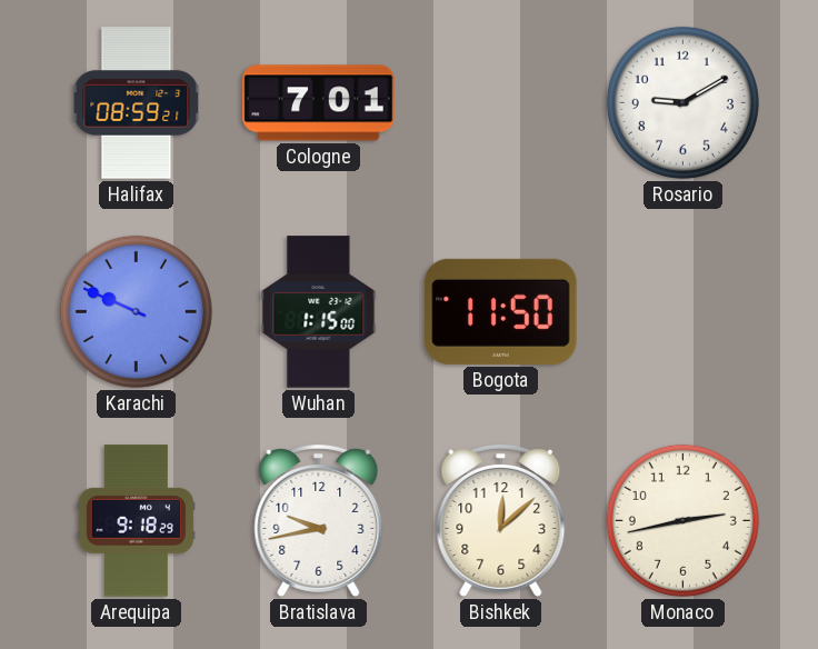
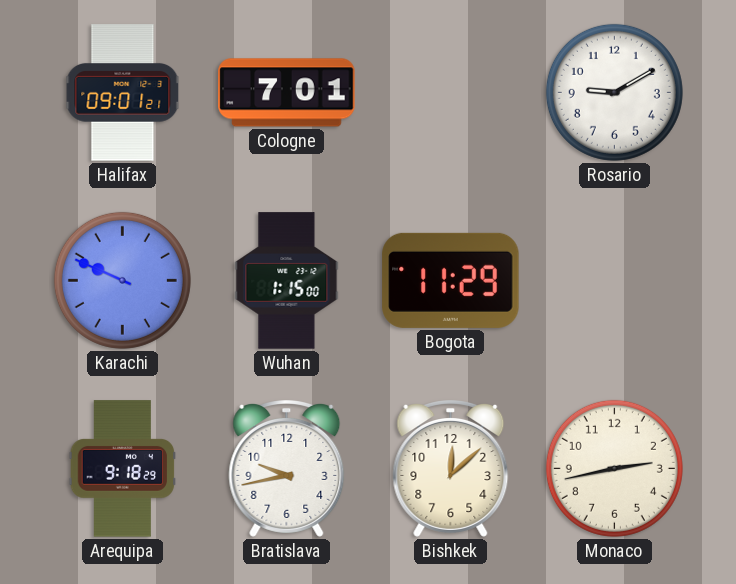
Halifax: 08:59 -> 09:01 (123, 93)
Bogota: 11:50 -> 11:29 (451, 280)
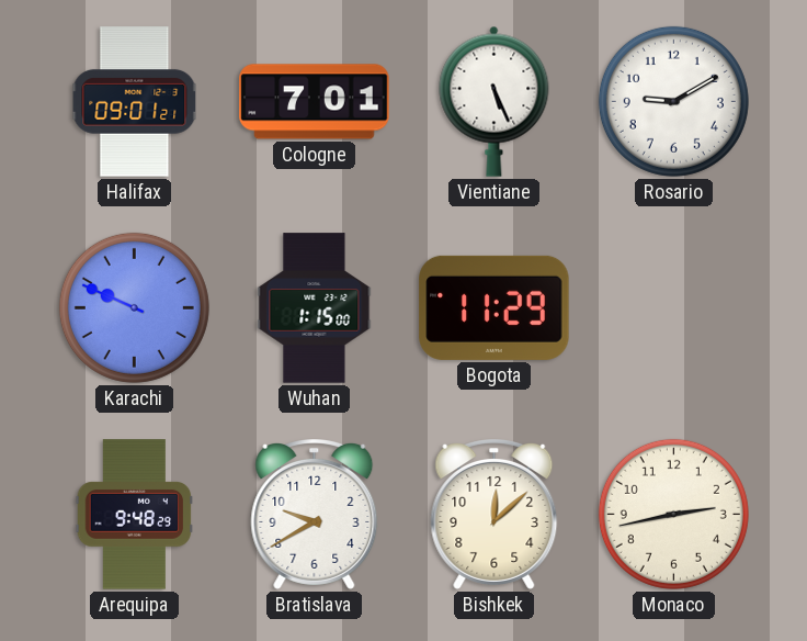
Vientiane: none -> 5:26 (495, 101)
Arequipa: 9:18 -> 9:48 (135, 515)
Bratislava: 9:43 -> 9:40 (315, 515)
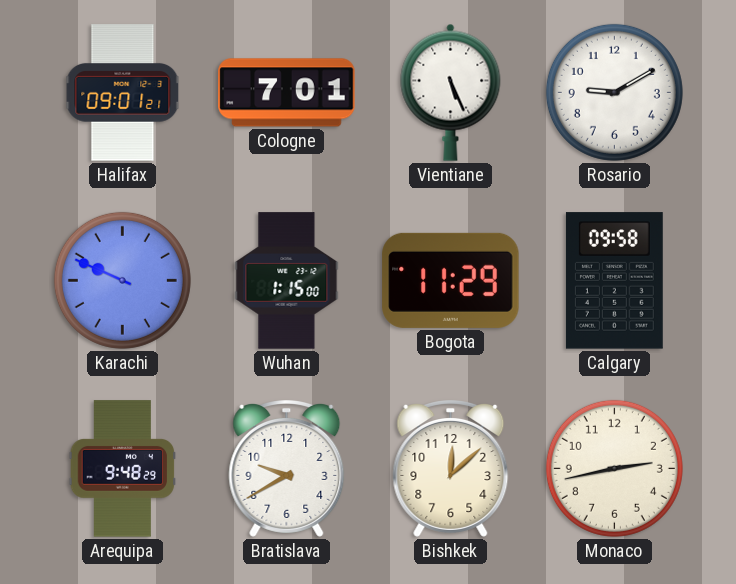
Calgary: none -> 09:58 (614, 281)
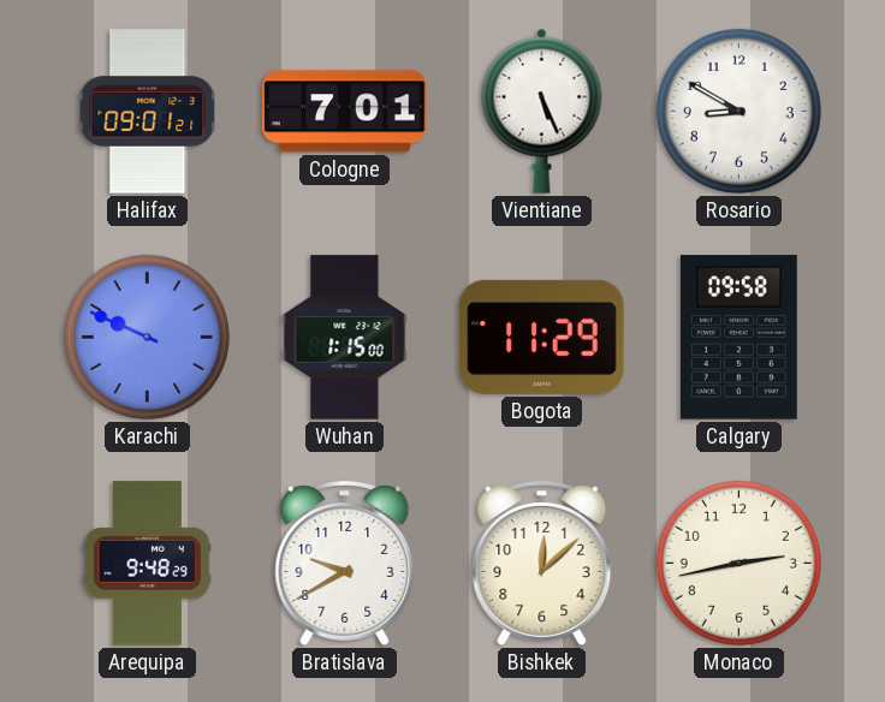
Rosario: 9:10 -> 8:50 (738, 111)
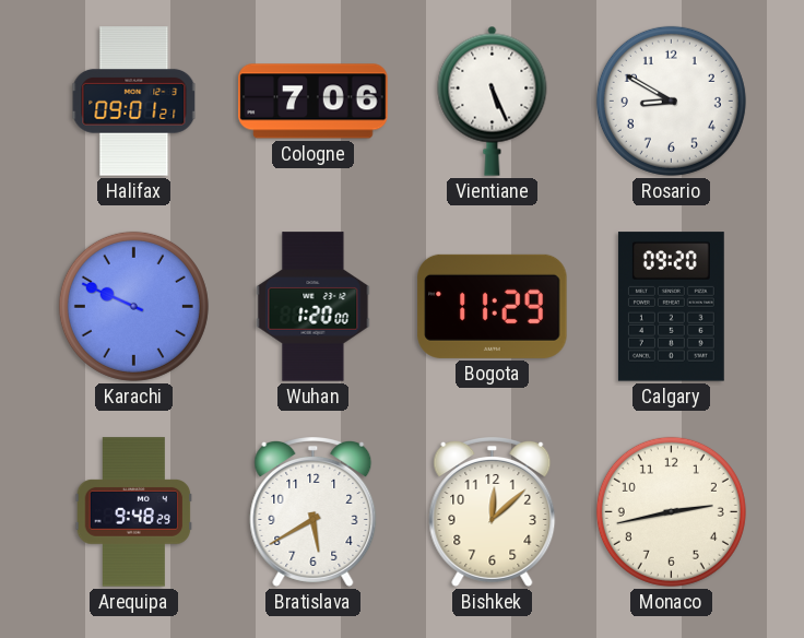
Cologne: 7:01 -> 7:06 (314, 102)
Wuhan: 1:15 -> 1:20 (314, 307)
Calgary: 09:58 -> 09:20 (671, 307)
Bratislava: 9:40 -> 5:40 (314, 512)
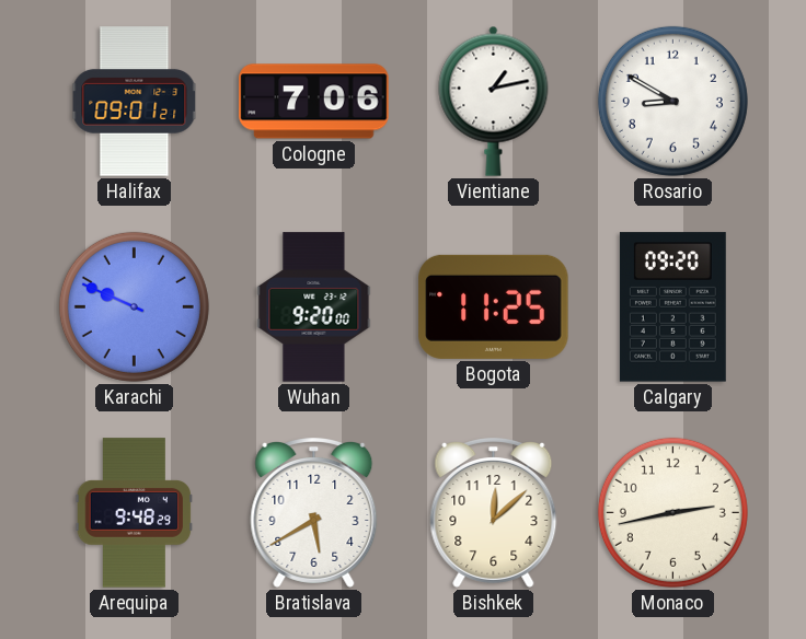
Vientiane: 5:26 -> 1:13 (494, 101)
Wuhan: 1:20 -> 9:20 (314, 307)
Bogota: 11:29 -> 11:25 (494, 306)
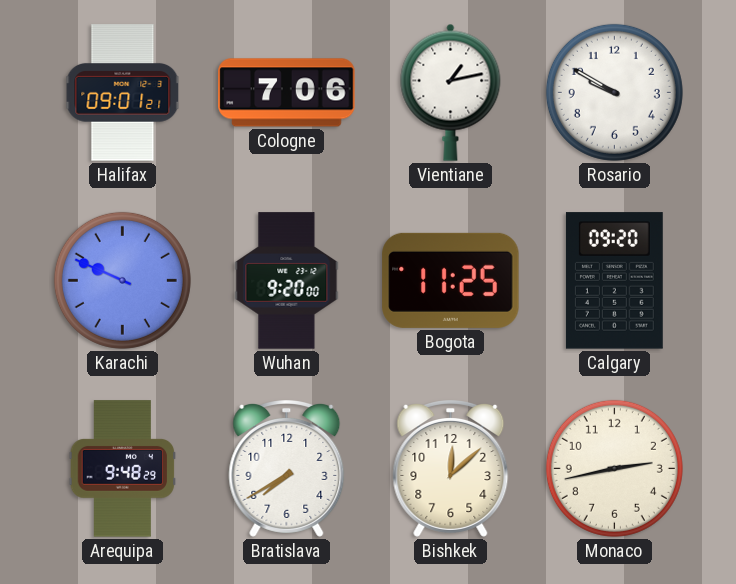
Rosario: 8:50 -> 9:50 (614, 92)
Bratislava: 5:40 -> 7:40 (287, 469)
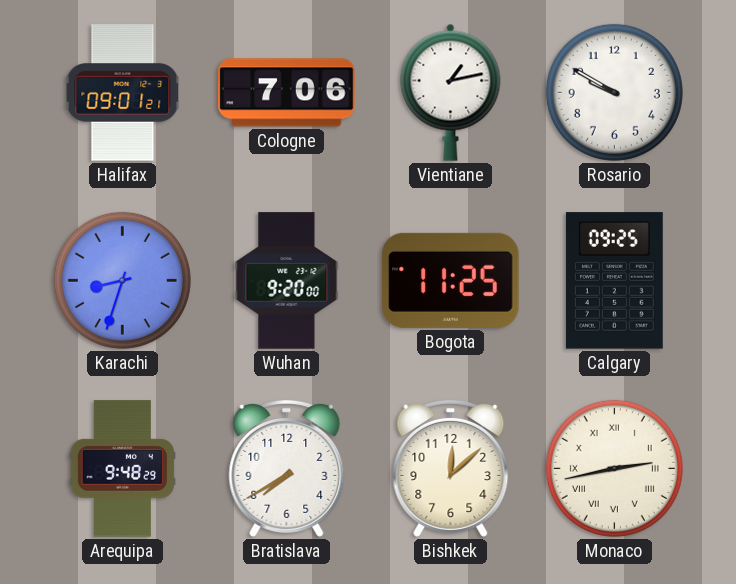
Karachi: 9:49 -> 8:33 (122, 280)
Calgary: 09:20 -> 09:25 (614, 281)
Monaco numerals: Arabic -> Roman (614, 468)
